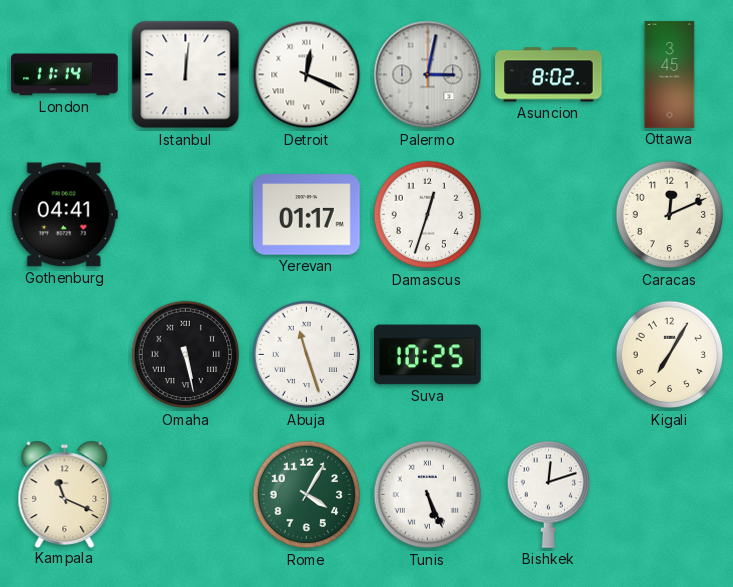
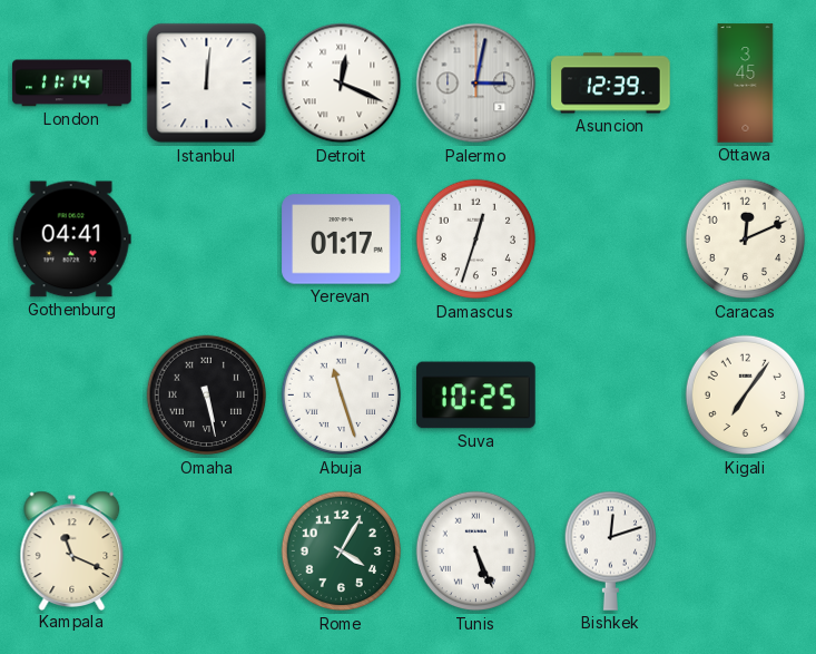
Asuncion: 8:02 -> 12:39 (611, 84)
Kigali: 7:05 -> 7:06 (746, 396)
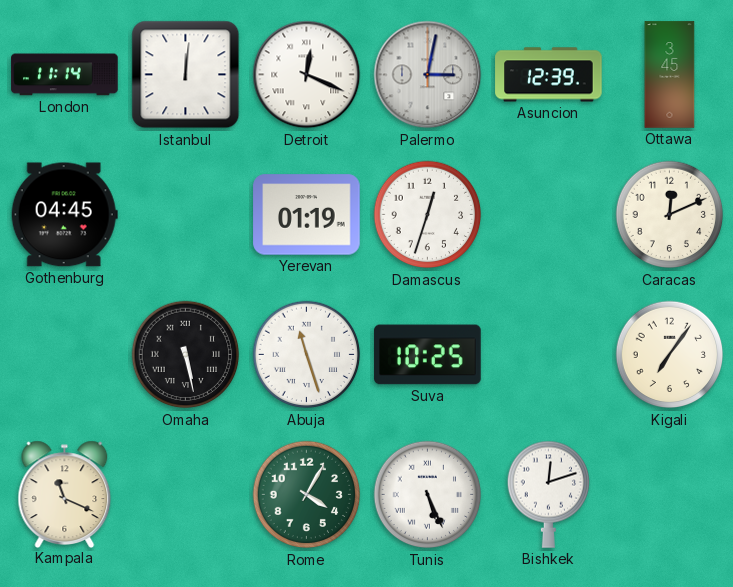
Gothenburg: 04:41 -> 04:45 (64, 215)
Yerevan: 01:17 -> 01:19 (307, 215)
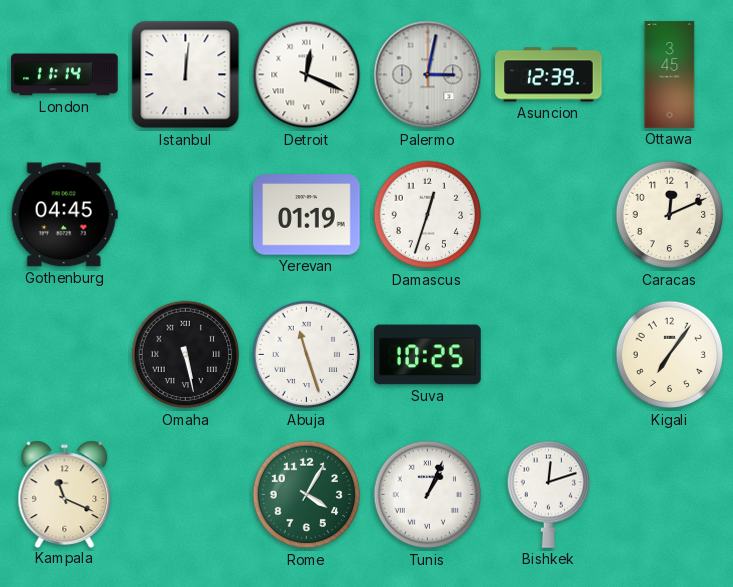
Tunis: 5:26 -> 1:04 (428, 495)
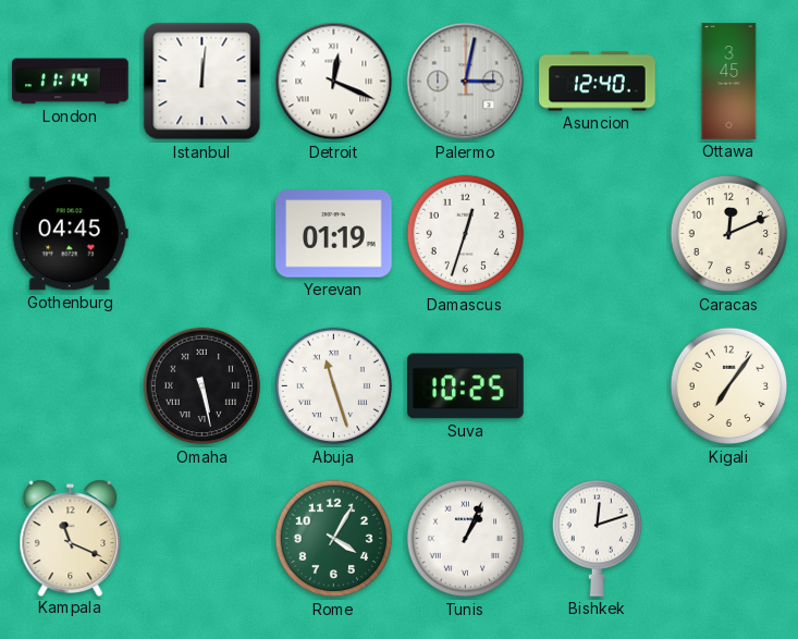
Asuncion: 12:39 -> 12:40 (598, 82)
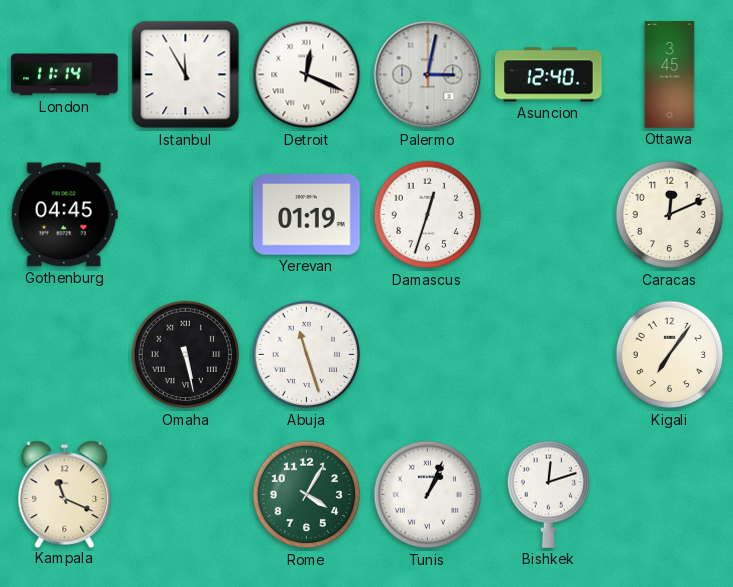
Istanbul: 12:01 -> 11:55 (186, 75)
Suva: 10:25 -> none (466, 386)
